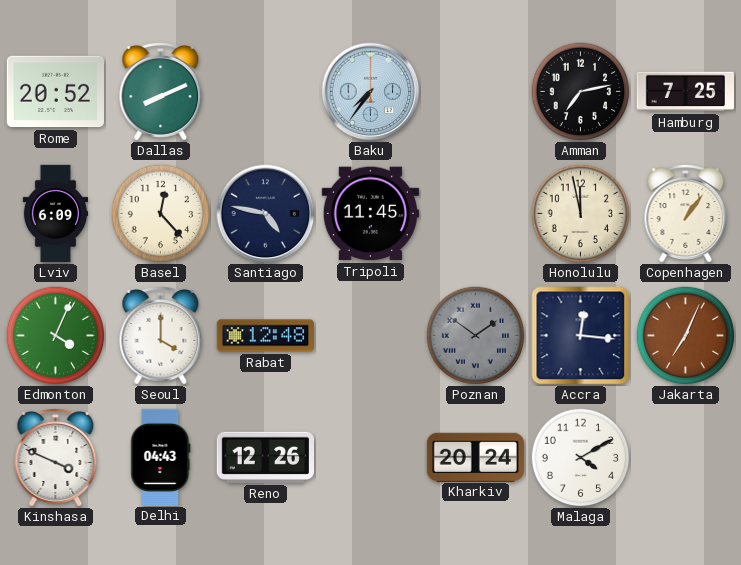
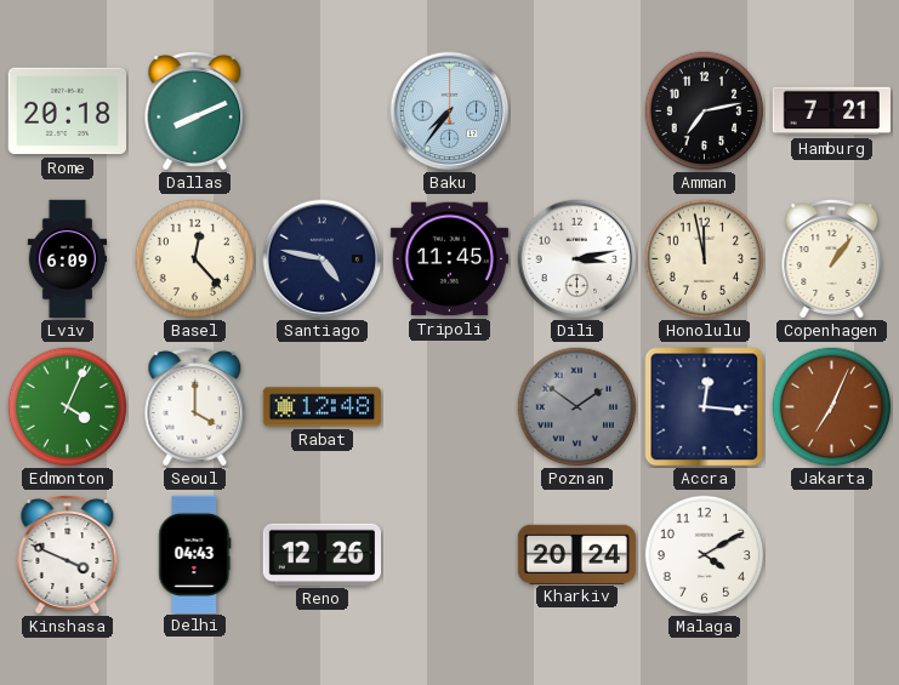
Rome: 20:52 -> 20:18 (67, 112)
Hamburg: 7:25 -> 7:21 (831, 112)
Dili: none -> 3:13 (577, 259)
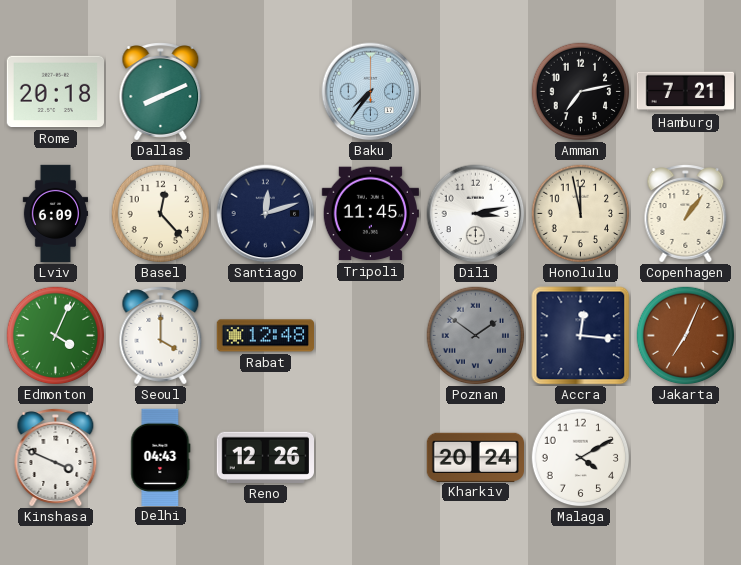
Santiago: 4:47 -> 12:12 (266, 214)
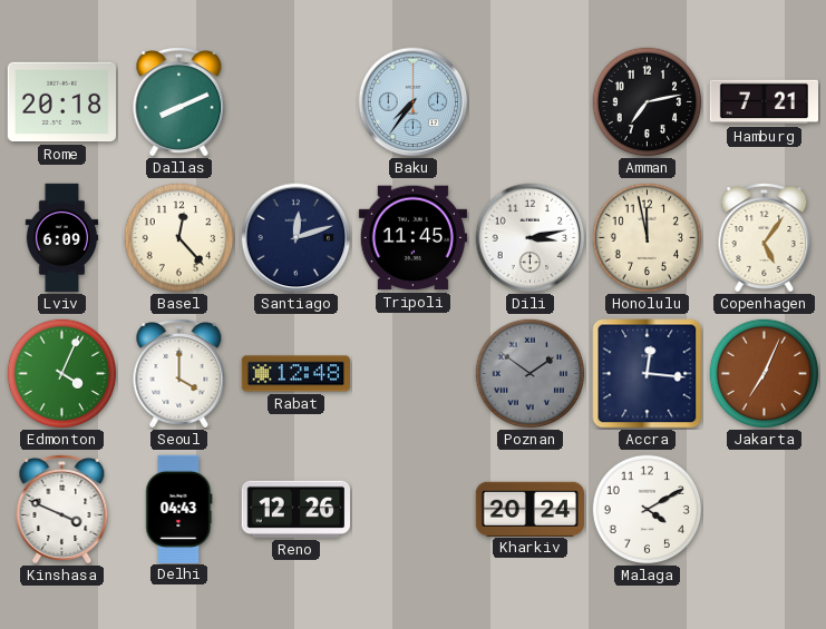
Copenhagen: 1:06 -> 5:06 (765, 238)
